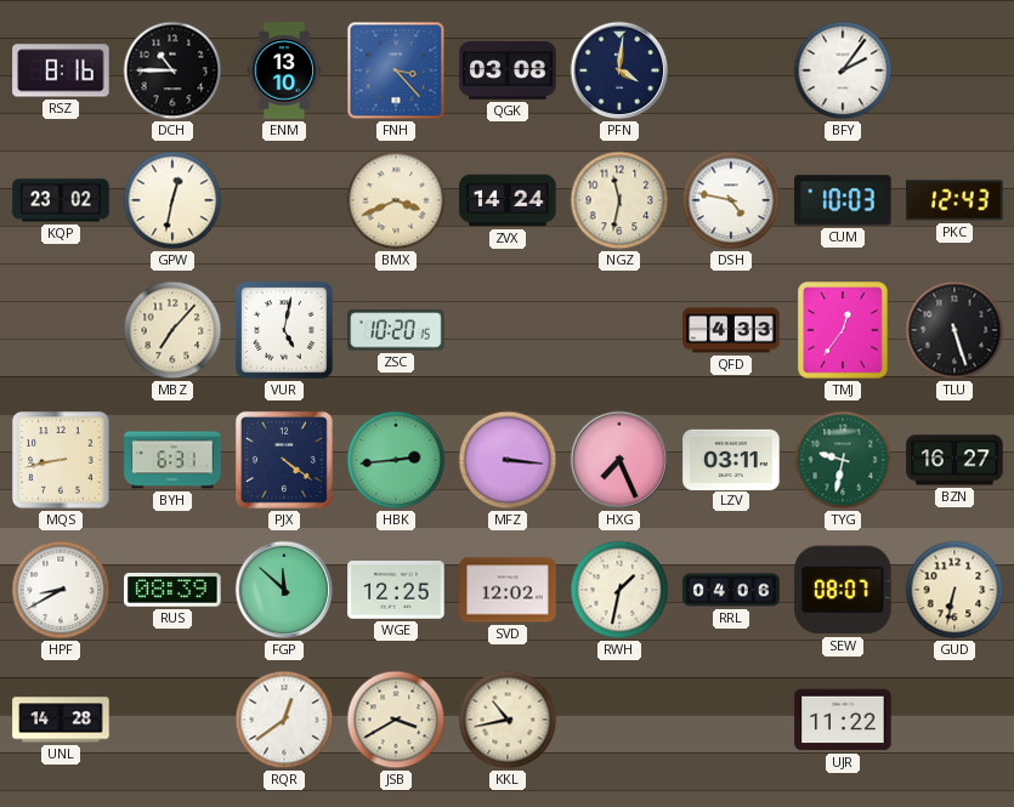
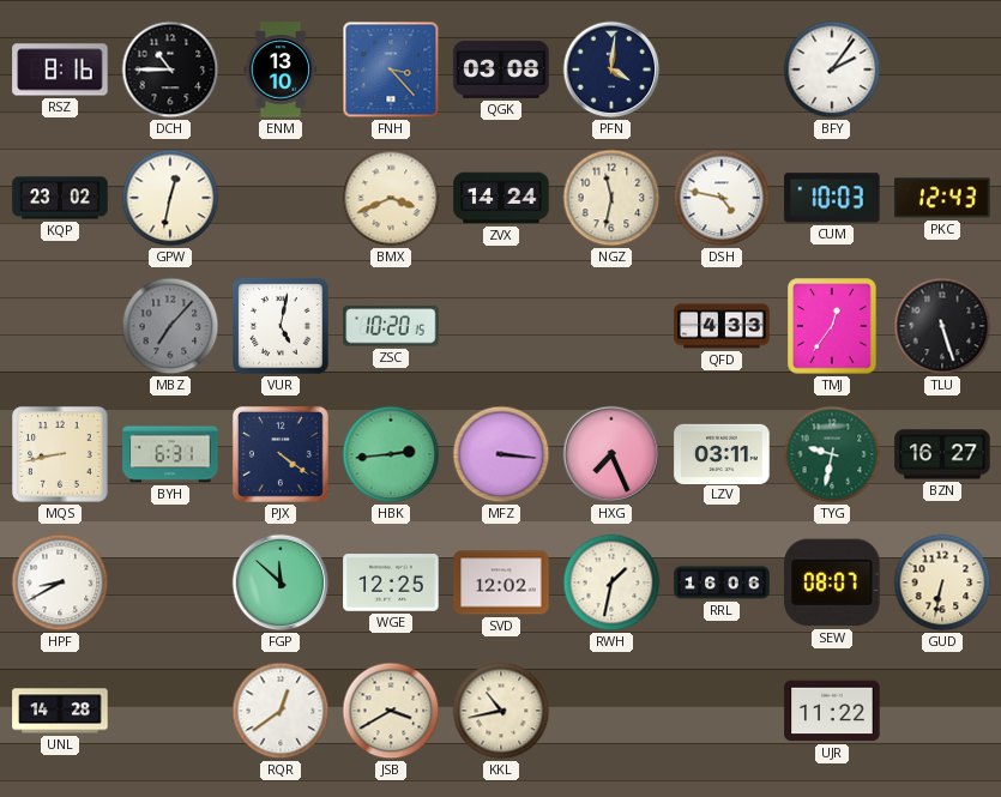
MBZ dial: cream -> grey (170, 326)
RUS: 08:39 -> none (172, 590)
RRL: 04:06 -> 16:06 (722, 582)
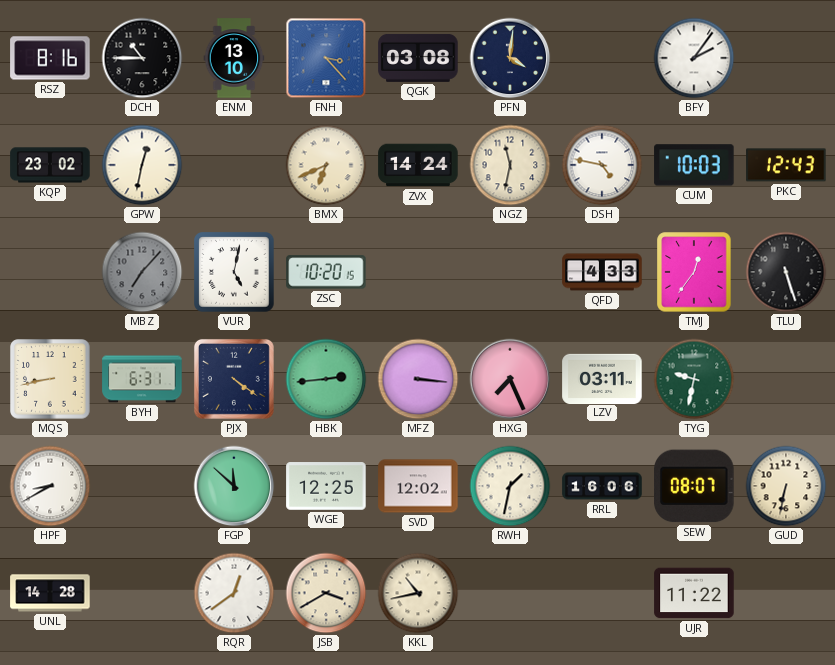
BMX: 3:41 -> 6:41 (326, 165)
BZN: 16:27 -> none (942, 454)
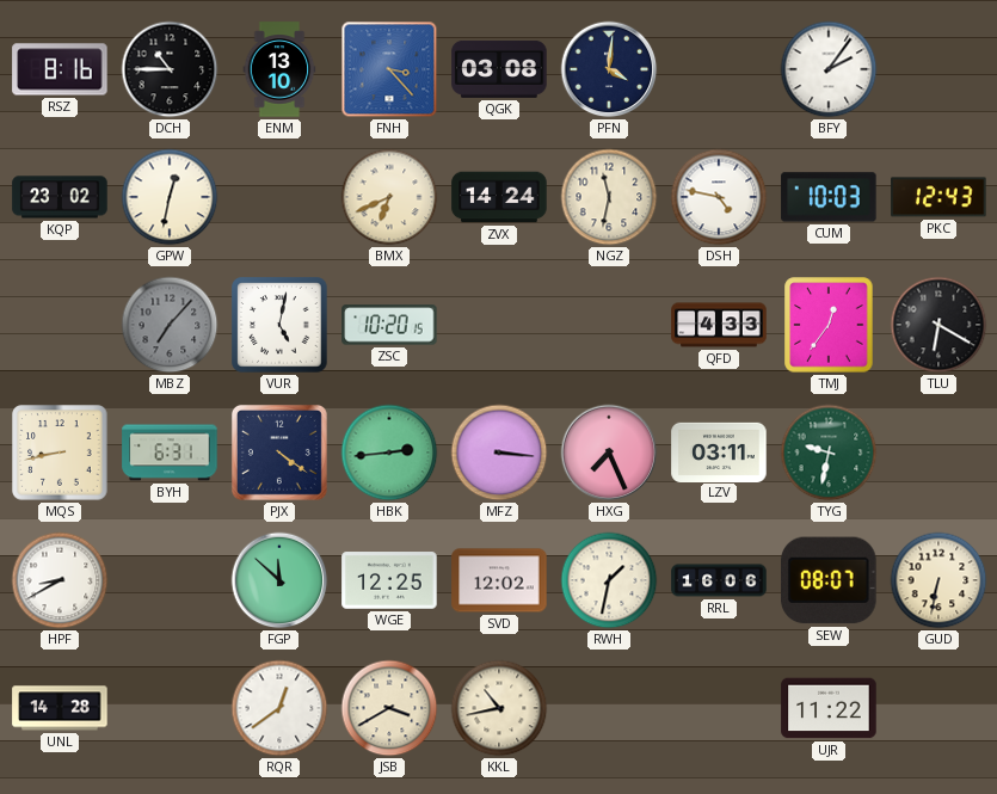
TLU: 5:27 -> 6:20 (938, 325)
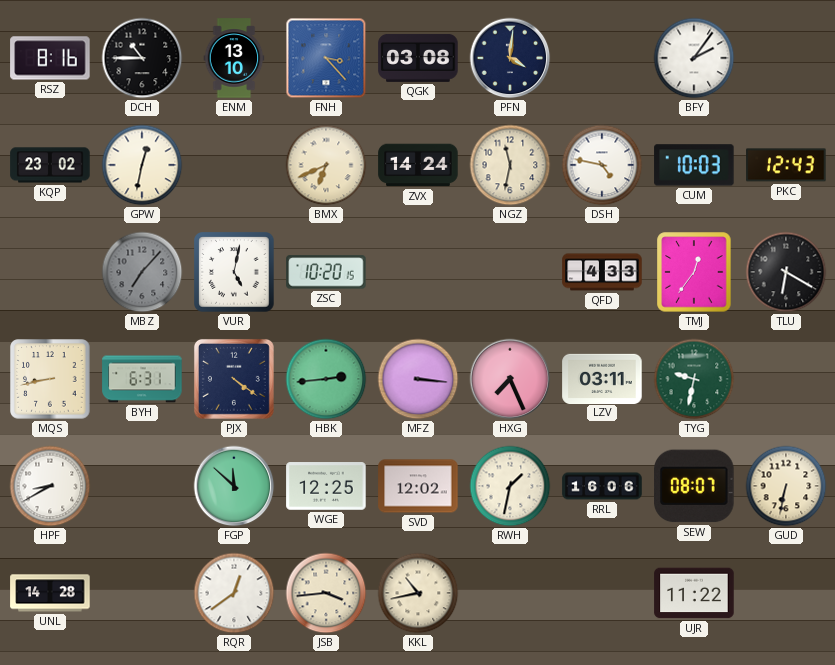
JSB: 3:40 -> 3:44 (326, 593)
